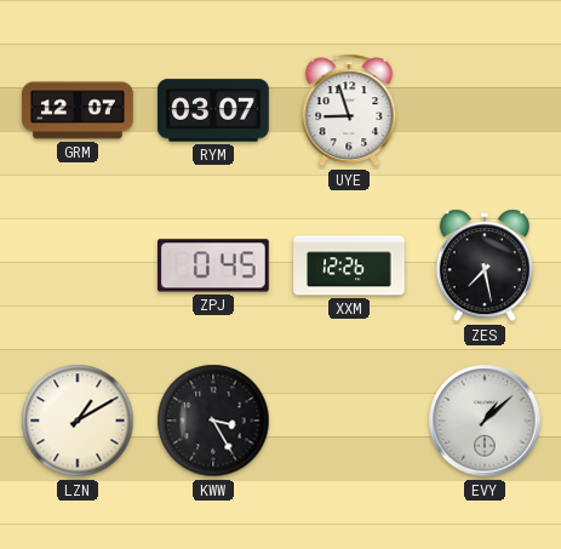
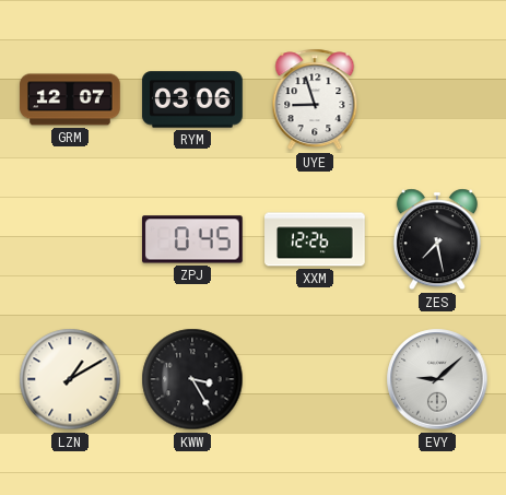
RYM: 03:07 -> 03:06 (192, 99)
EVY: 1:08 -> 9:08 (437, 379)
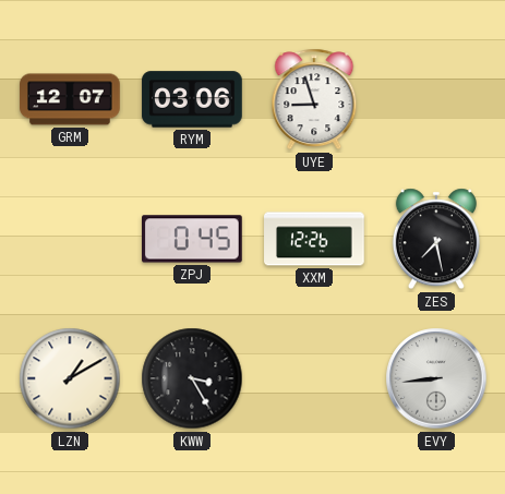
EVY: 9:08 -> 8:44 (436, 378)
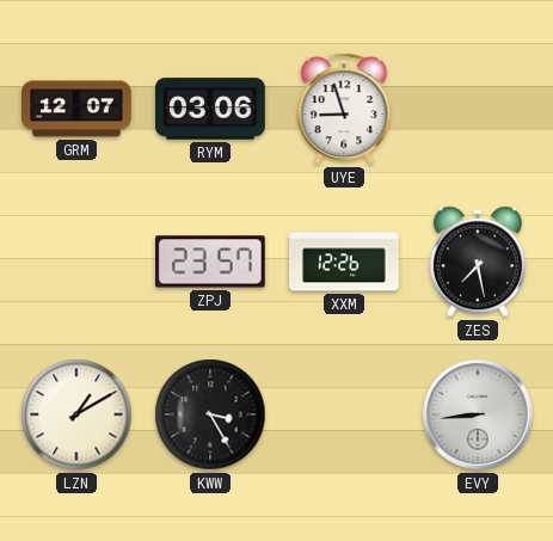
ZPJ: 0:45 -> 23:57 (211, 262)
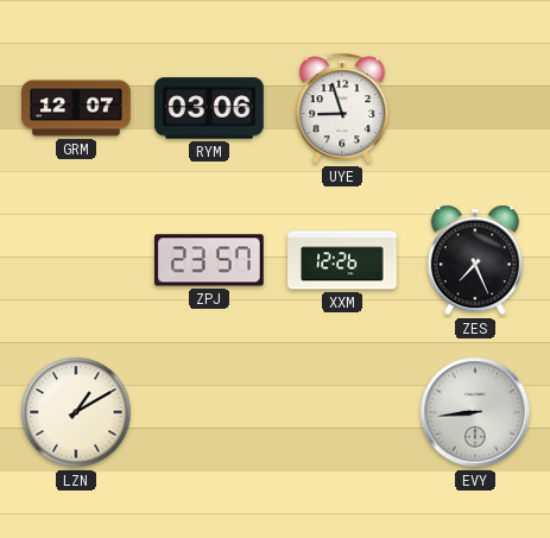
ZES: 7:28 -> 7:26 (475, 260)
KWW: 3:25 -> none (210, 414)
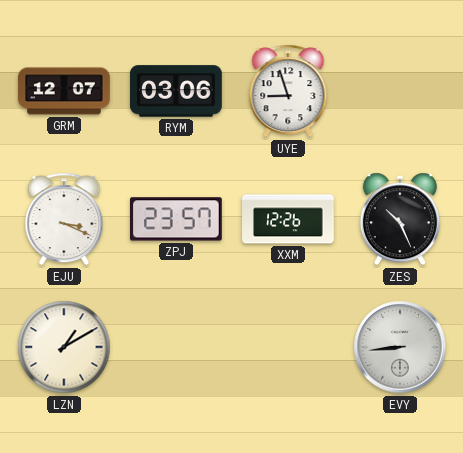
EJU: none -> 3:19 (64, 219)
ZES: 7:26 -> 10:26 (400, 219)
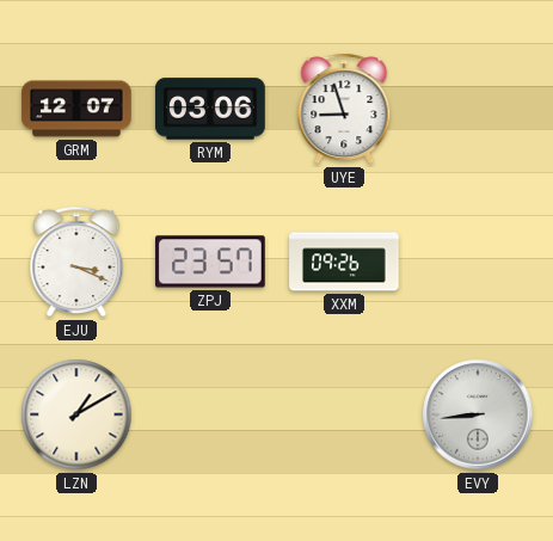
XXM: 12:26 -> 09:26 (344, 262)
ZES: 10:26 -> none (400, 219)
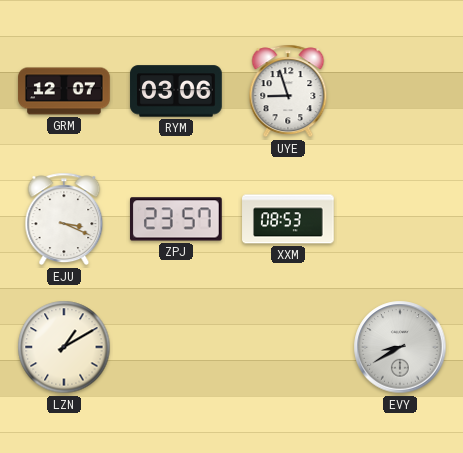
XXM: 09:26 -> 08:53 (288, 219)
EVY: 8:44 -> 8:40 (400, 347)
